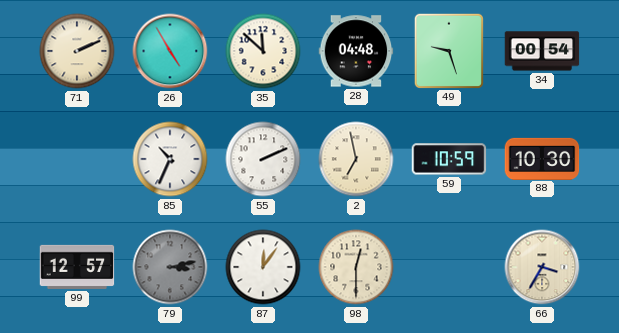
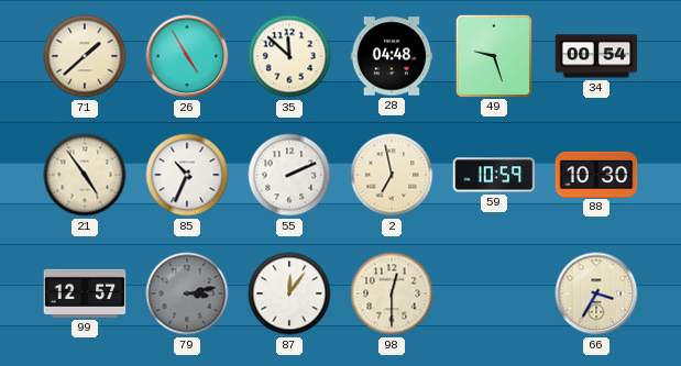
71: 2:11 -> 1:38 (85, 56)
21: none -> 4:54 (85, 175)
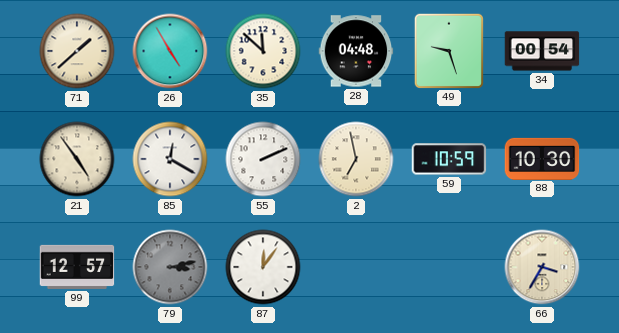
85: 10:34 -> 12:20 (170, 159)
98: 12:30 -> none (392, 293)
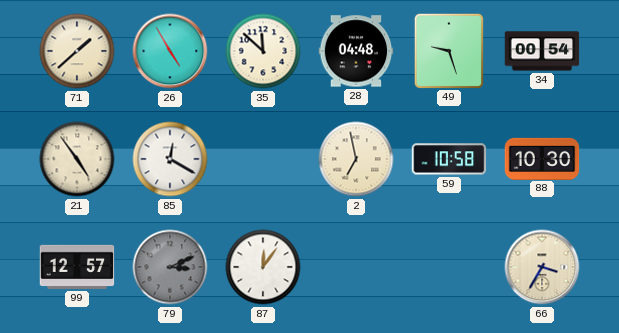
55: 2:11 -> none (263, 159)
59: 10:59 -> 10:58 (449, 159)
79: 3:13 -> 3:11 (170, 267)
